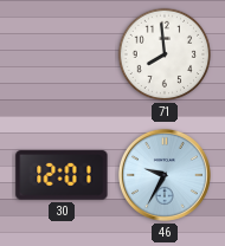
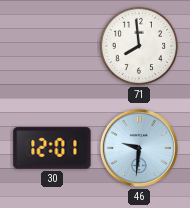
46: 9:35 -> 9:31 (139, 148)
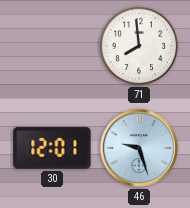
46: 9:31 -> 9:27 (139, 148)
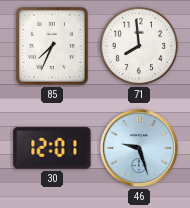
85: none -> 7:34 (53, 47)
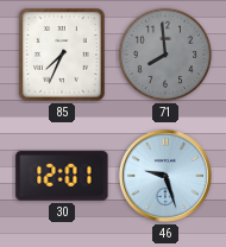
71 dial: white -> grey (165, 55)
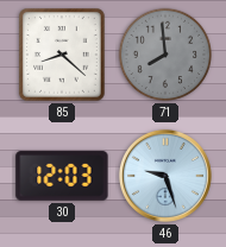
85: 7:34 -> 8:22 (63, 56)
30: 12:01 -> 12:03 (62, 176)
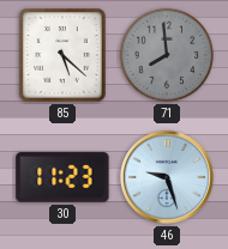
85: 8:22 -> 5:22 (64, 56)
30: 12:03 -> 11:23 (62, 177)
